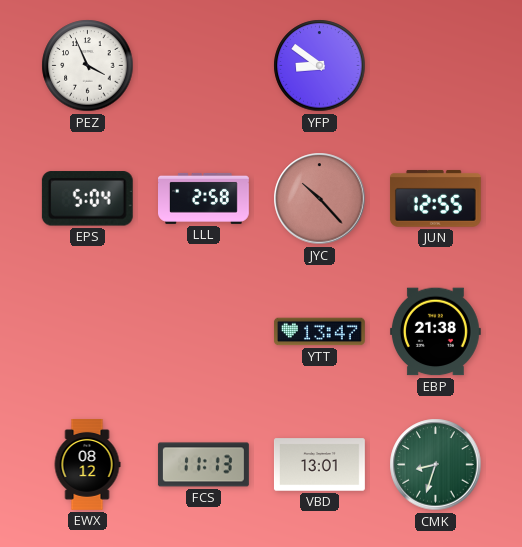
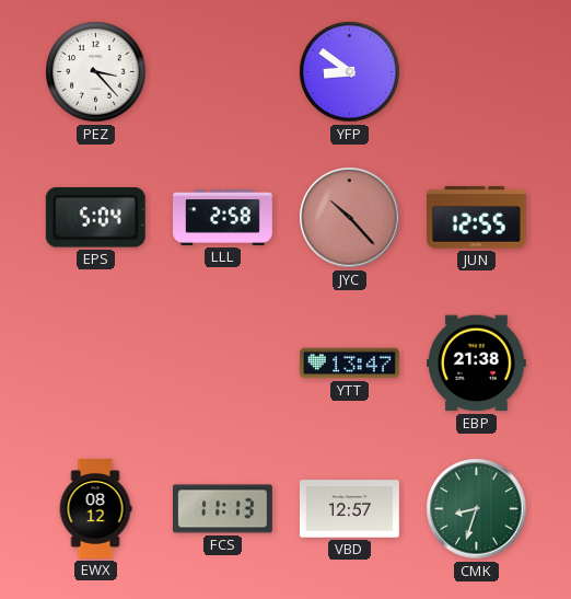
PEZ: 3:56 -> 3:23 (96, 72)
VBD: 13:01 -> 12:57 (349, 509)
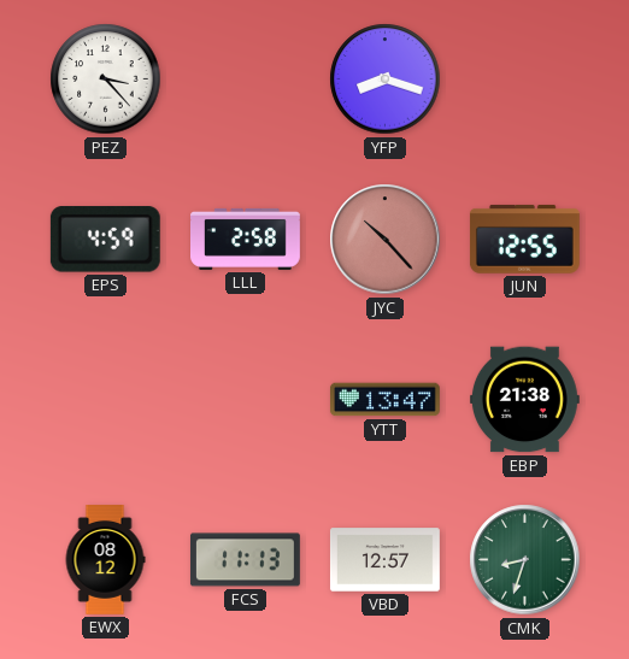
YFP: 8:51 -> 8:18 (386, 80)
EPS: 5:04 -> 4:59 (105, 240)
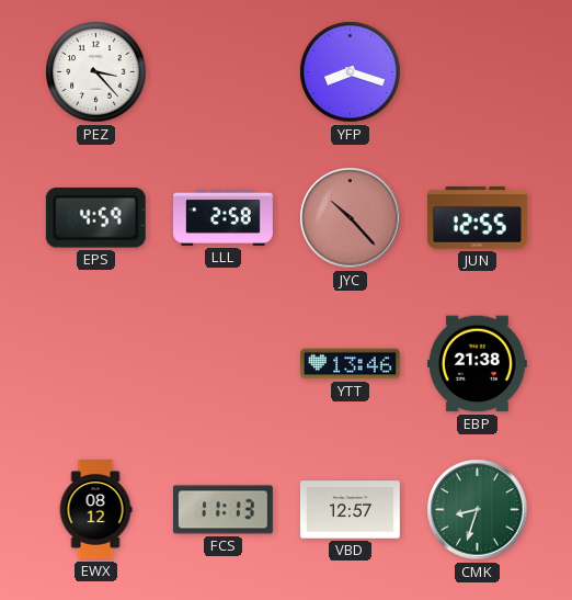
YTT: 13:47 -> 13:46 (350, 364)
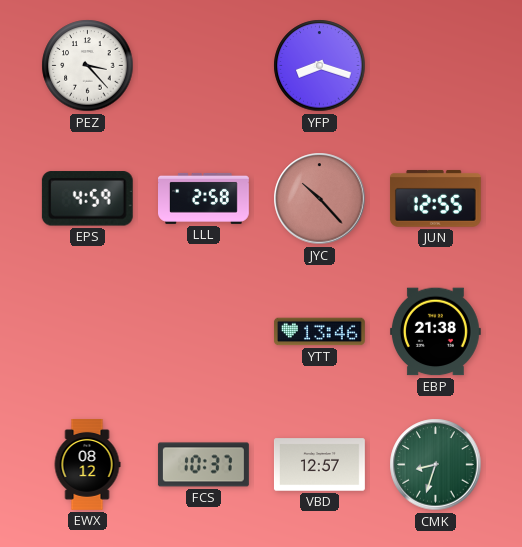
FCS: 11:13 -> 10:37 (203, 465)
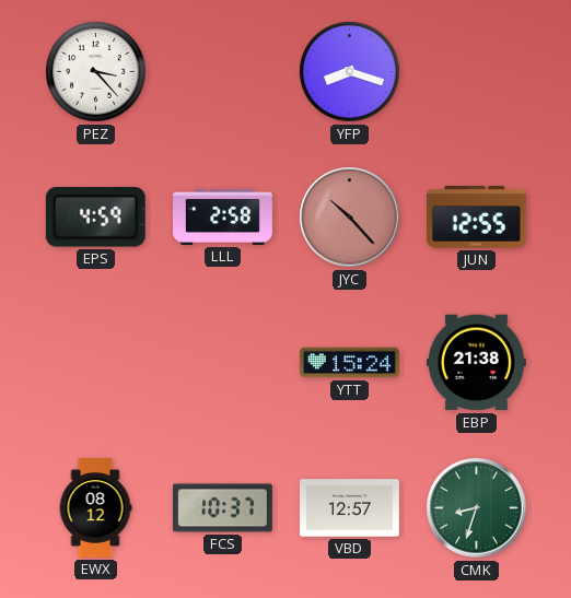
YTT: 13:46 -> 15:24 (349, 363)
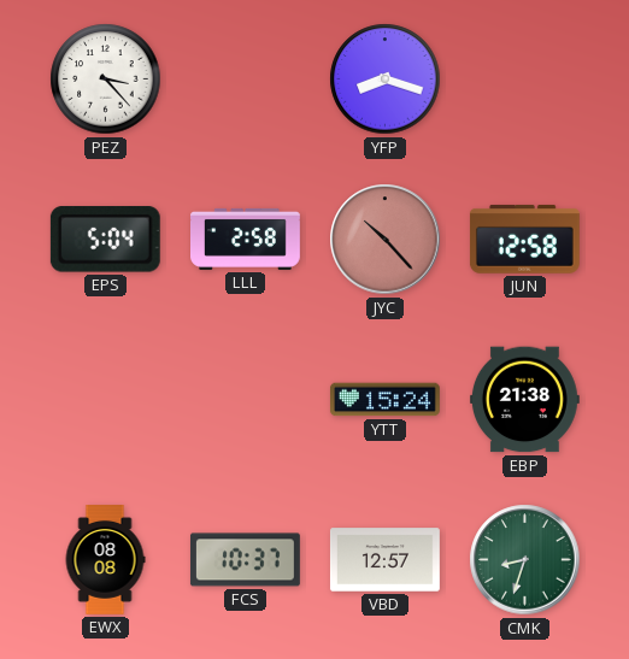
EPS: 4:59 -> 5:04 (105, 240)
JUN: 12:55 -> 12:58 (524, 239)
EWX: 08:12 -> 08:08 (105, 560)
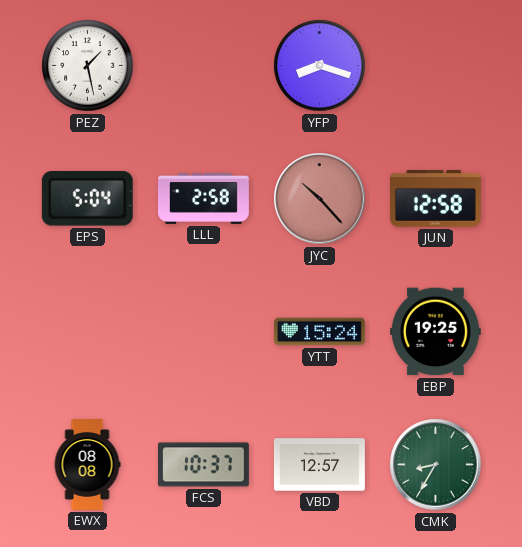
PEZ: 3:23 -> 1:28 (88, 66)
EBP: 21:38 -> 19:25 (435, 332)
CMK: 8:33 -> 8:35 (436, 465)
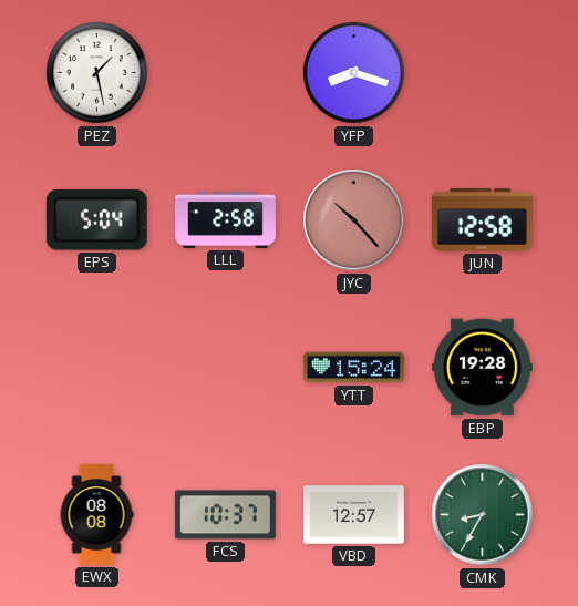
EBP: 19:25 -> 19:28 (482, 368)
